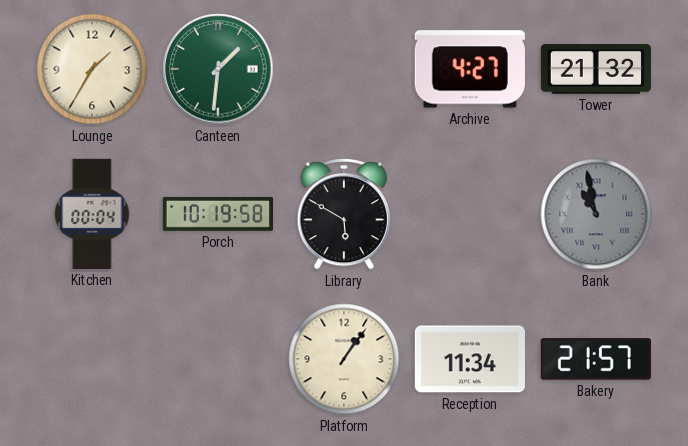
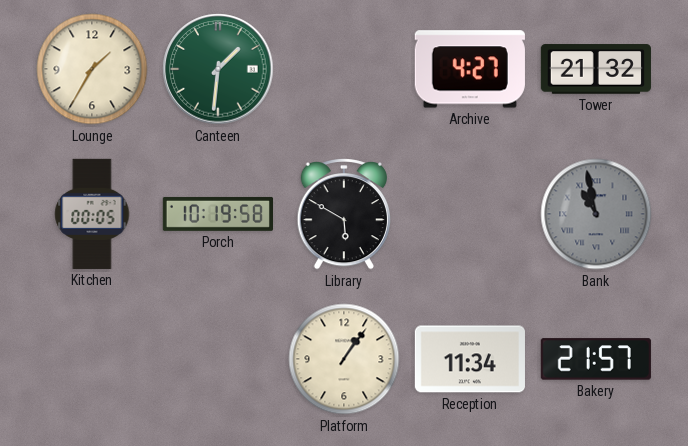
Kitchen: 00:04 -> 00:05 (92, 214)
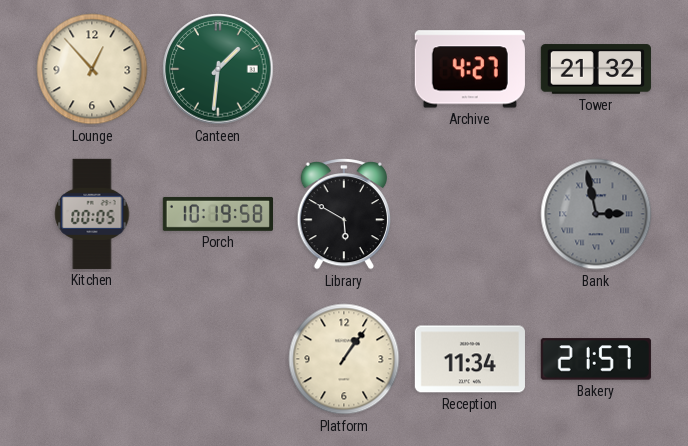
Lounge: 1:35 -> 12:53 (92, 69)
Bank: 10:58 -> 2:58 (596, 214)
